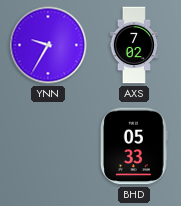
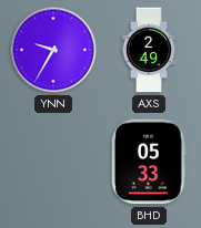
AXS: 7:02 -> 2:49 (149, 50)
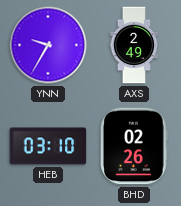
HEB: none -> 03:10 (48, 146)
BHD: 05:33 -> 02:26 (135, 146)
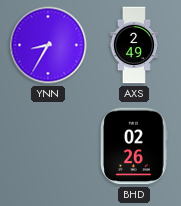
YNN: 9:35 -> 8:35 (48, 45)
HEB: 03:10 -> none (48, 146)
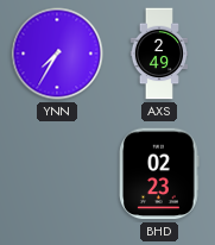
YNN: 8:35 -> 7:35 (57, 54)
BHD: 02:26 -> 02:23 (160, 174)
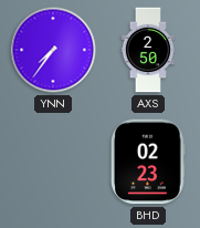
YNN: 7:35 -> 7:36 (53, 50)
AXS: 2:49 -> 2:50 (148, 50)
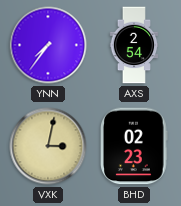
AXS: 2:50 -> 2:54 (134, 45)
VXK: none -> 3:02 (48, 146)
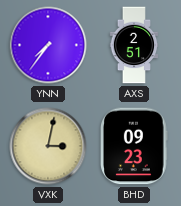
AXS: 2:54 -> 2:51 (134, 45)
BHD: 02:23 -> 09:23 (135, 146)
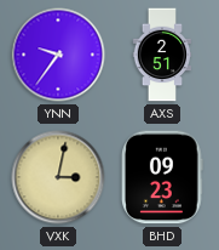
YNN: 7:36 -> 9:36 (58, 55)
